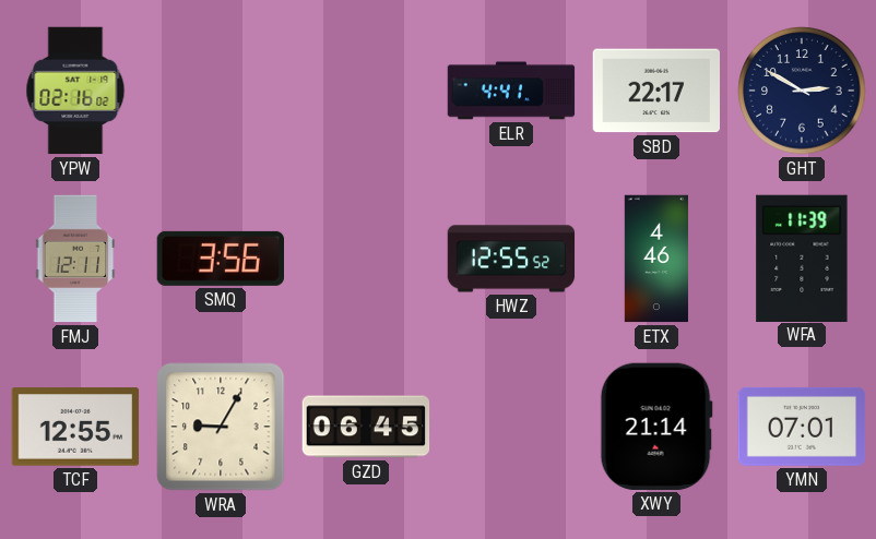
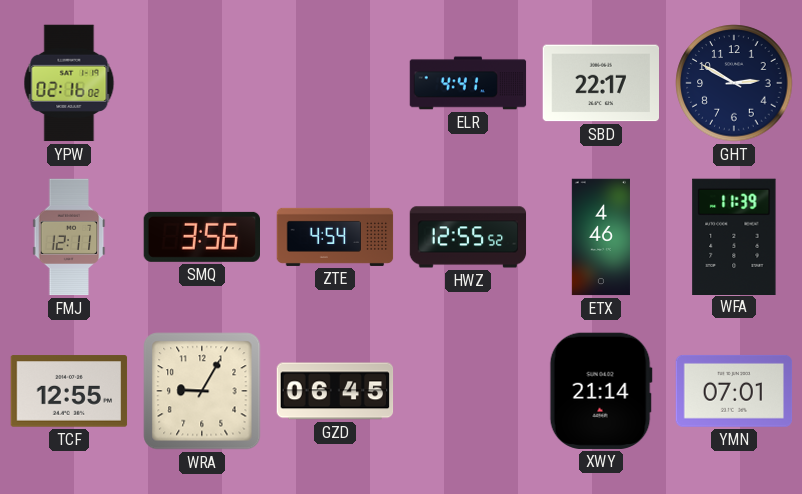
ZTE: none -> 4:54 (335, 237)
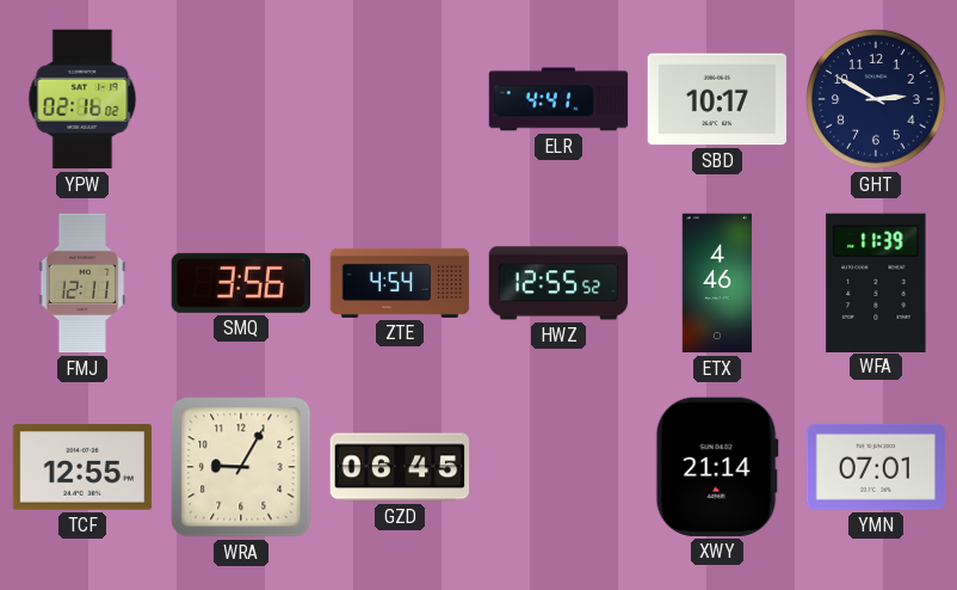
SBD: 22:17 -> 10:17 (716, 99)
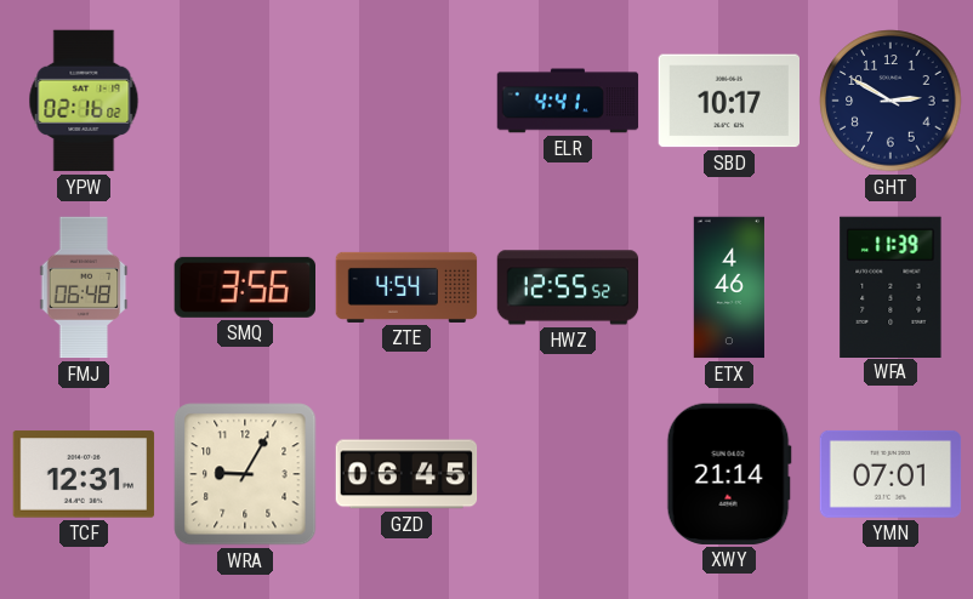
FMJ: 12:11 -> 06:48 (84, 287)
TCF: 12:55 -> 12:31 (84, 474)
